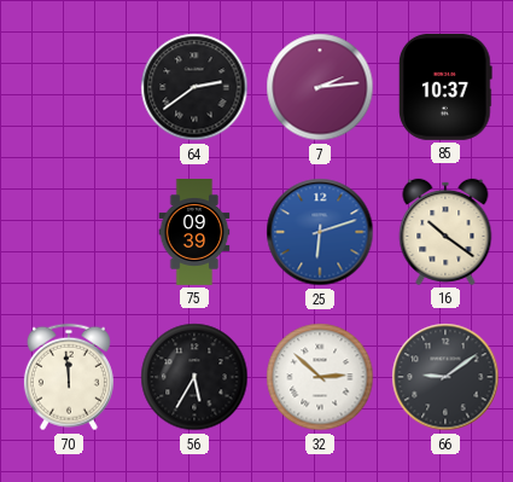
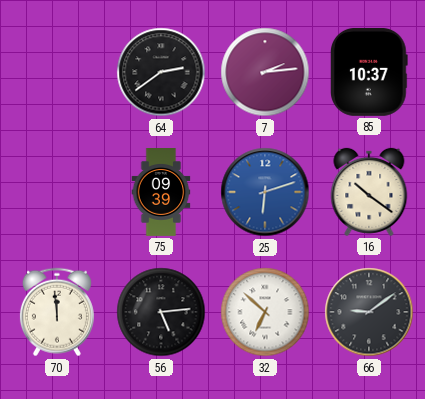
56: 5:35 -> 5:14 (161, 312)
32: 2:52 -> 6:52 (265, 312)
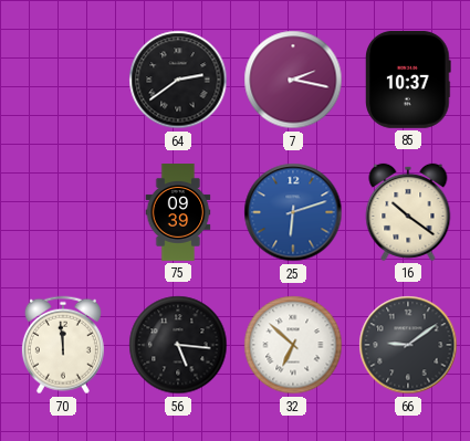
7: 2:14 -> 2:17 (293, 80)
56: 5:14 -> 5:16 (178, 345)
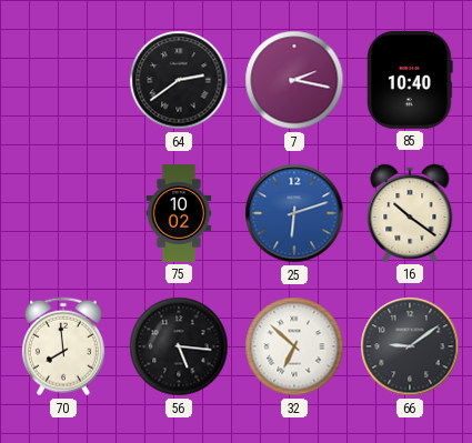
85: 10:37 -> 10:40 (410, 80)
75: 09:39 -> 10:02 (179, 214)
70: 11:59 -> 7:59 (63, 346)
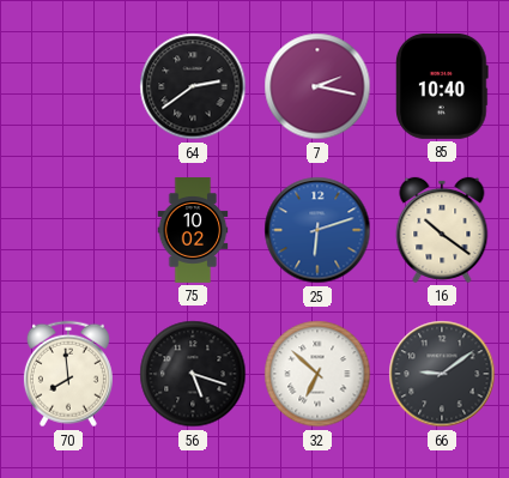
56: 5:16 -> 5:18 (193, 374)
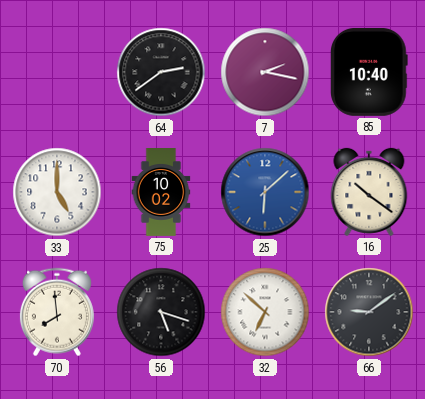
33: none -> 5:00 (57, 192)
25: 6:12 -> 6:08 (265, 192)
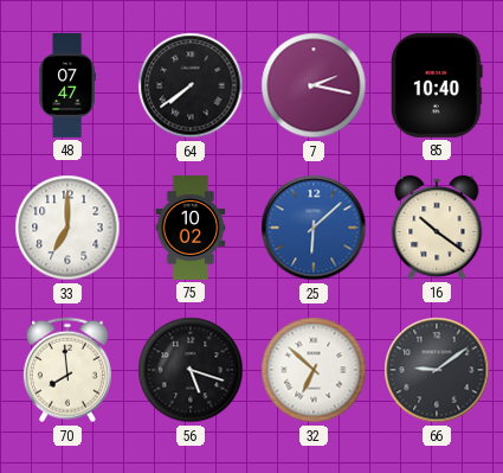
48: none -> 07:47 (67, 87)
64: 2:39 -> 7:39 (191, 85)
33: 5:00 -> 7:00 (67, 228)
